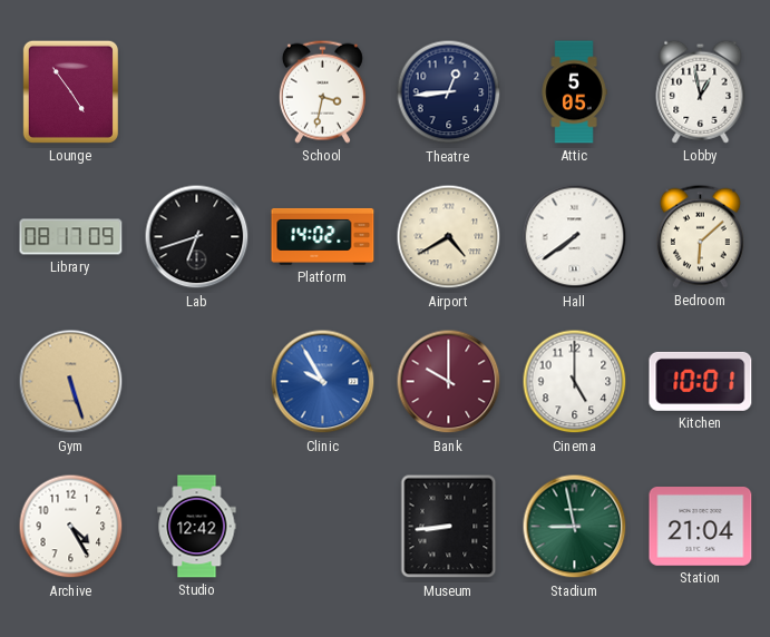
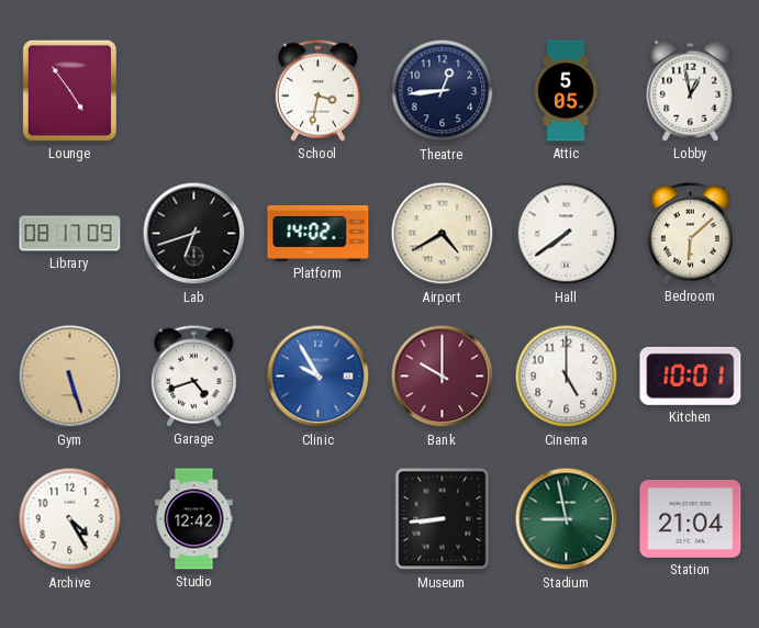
Garage: none -> 4:42 (193, 375)
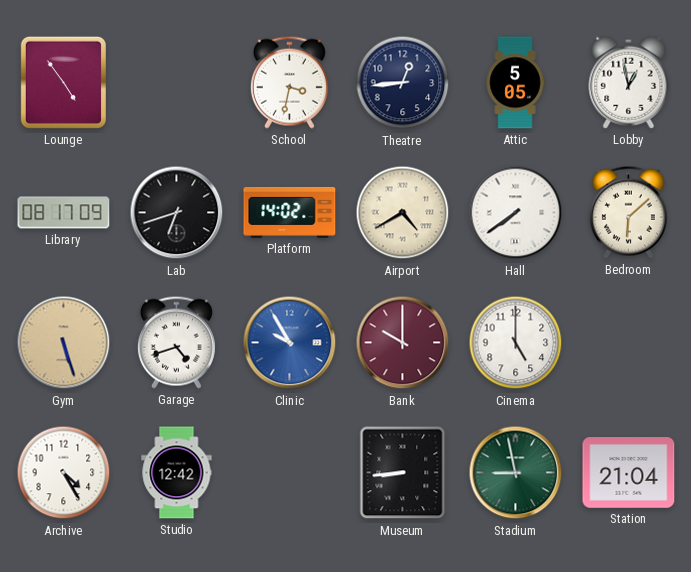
Kitchen: 10:01 -> none (691, 375)
